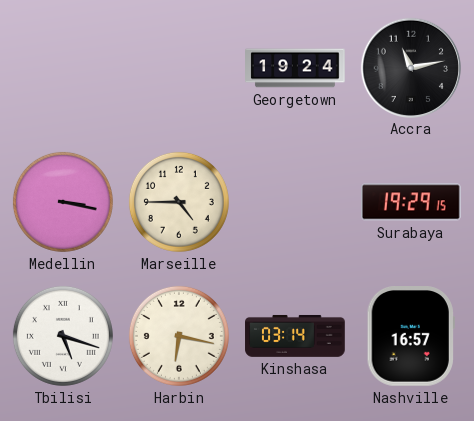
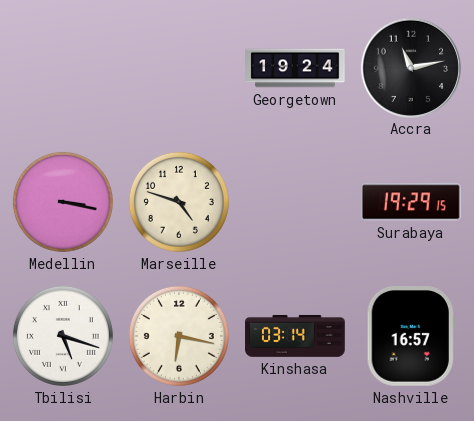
Marseille: 4:45 -> 4:48 (179, 202)
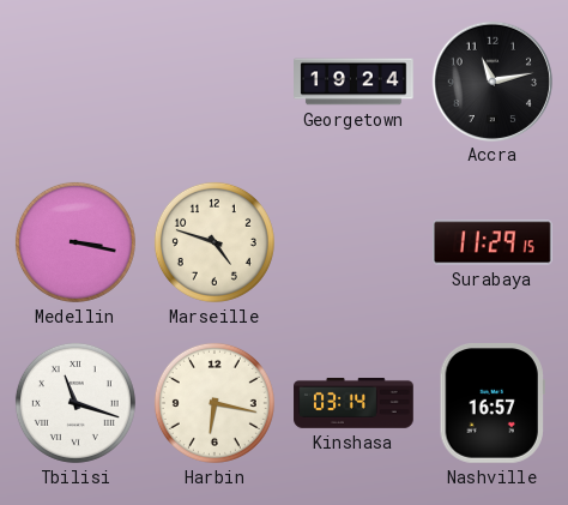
Surabaya: 19:29 -> 11:29 (494, 242)
Tbilisi: 5:18 -> 11:18 (75, 403)
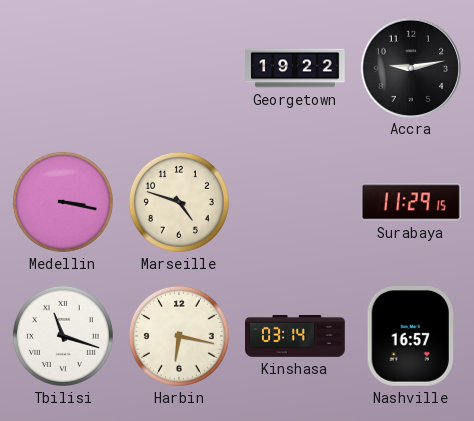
Georgetown: 19:24 -> 19:22 (295, 68)
Accra: 11:13 -> 9:13 (410, 67)
